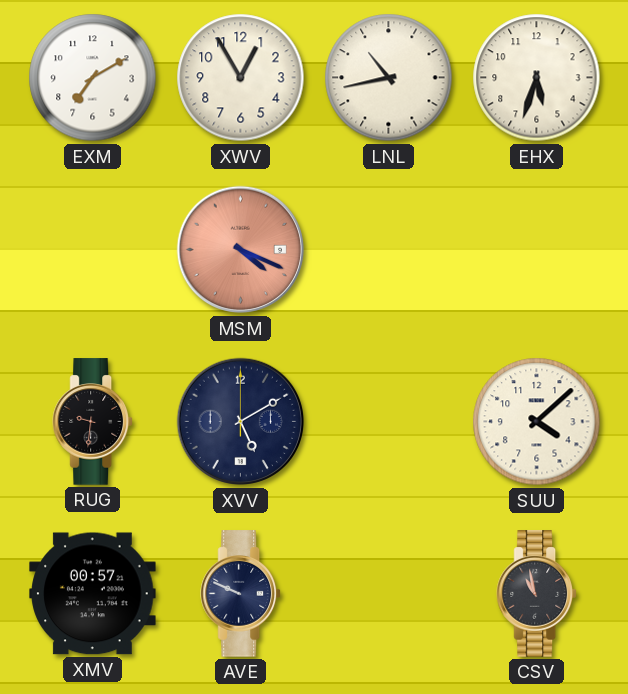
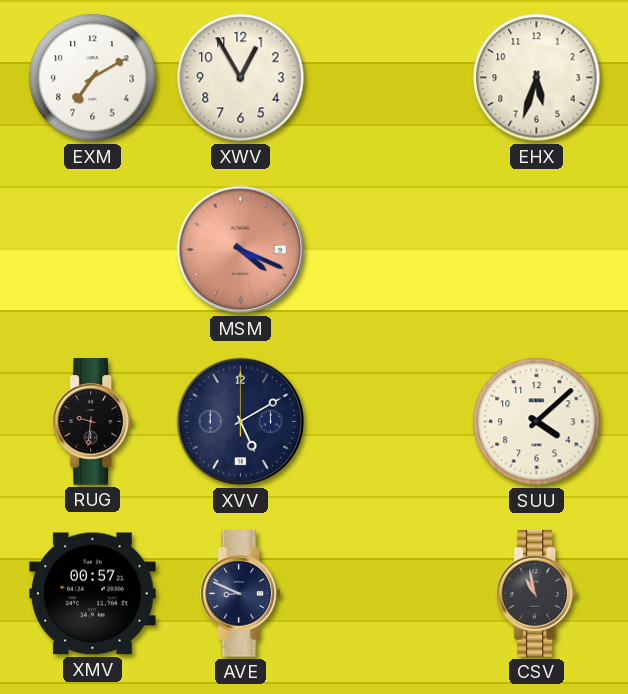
LNL: 10:43 -> none (389, 78)
AVE: 9:49 -> 8:49 (240, 594)
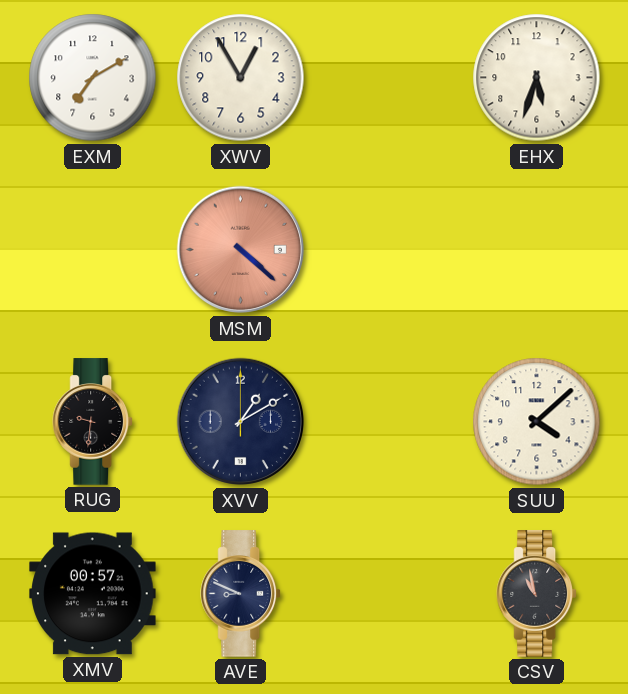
MSM: 4:19 -> 4:22 (241, 250)
XVV: 5:10 -> 1:10 (241, 422)
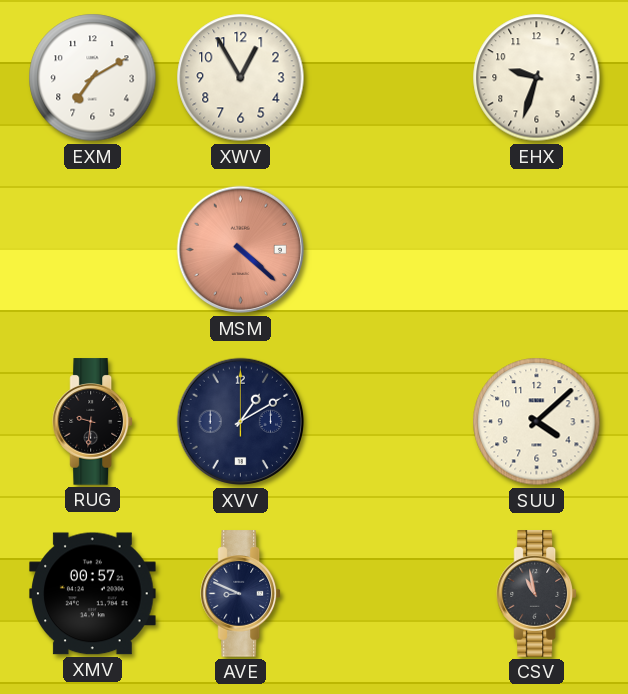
EHX: 5:33 -> 9:33 (537, 78)
